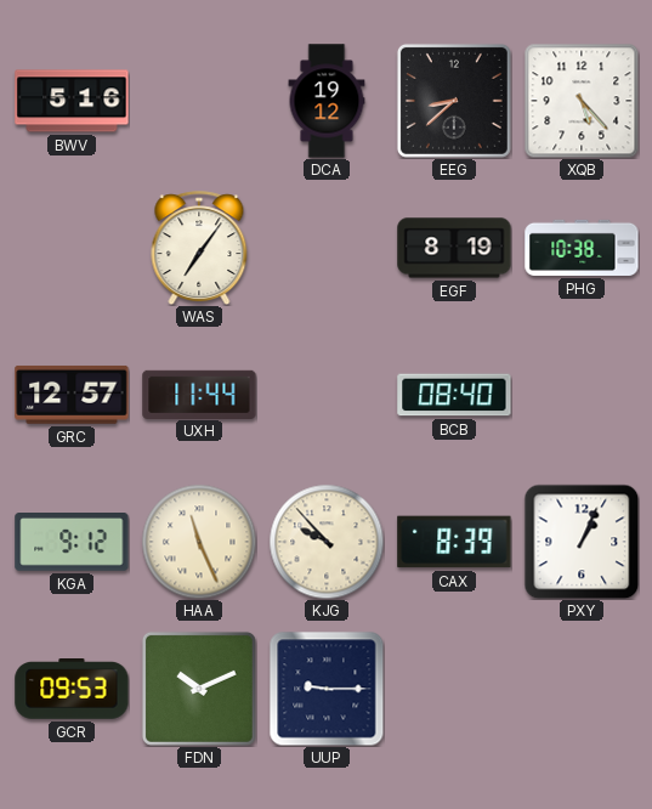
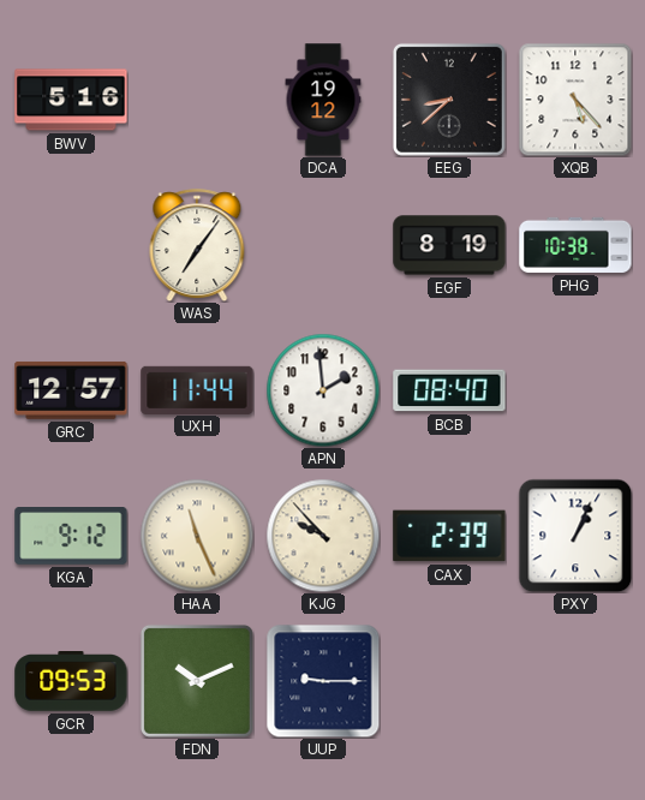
APN: none -> 1:59 (323, 390)
CAX: 8:39 -> 2:39 (449, 536)
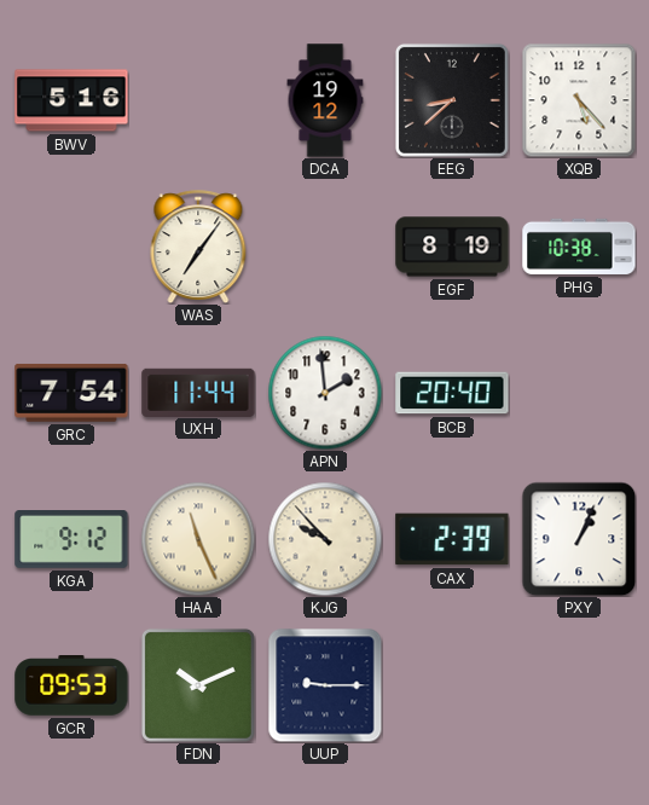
GRC: 12:57 -> 7:54 (71, 393)
BCB: 08:40 -> 20:40 (452, 393)
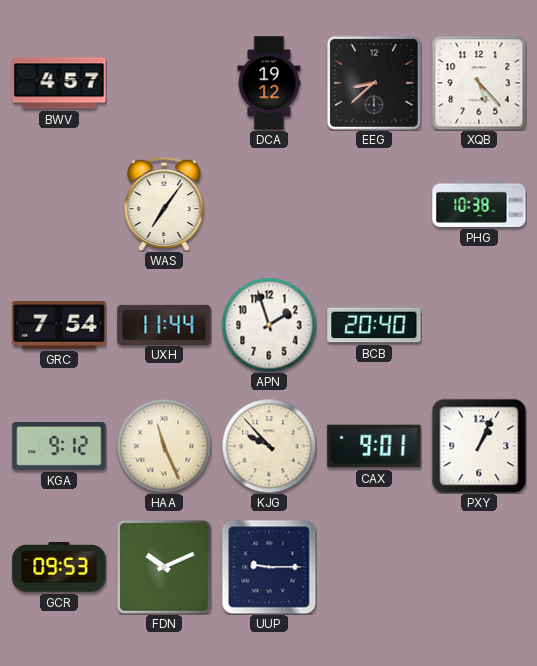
BWV: 5:16 -> 4:57 (59, 83)
EGF: 8:19 -> none (452, 247)
APN: 1:59 -> 1:57 (269, 325)
CAX: 2:39 -> 9:01 (374, 446)
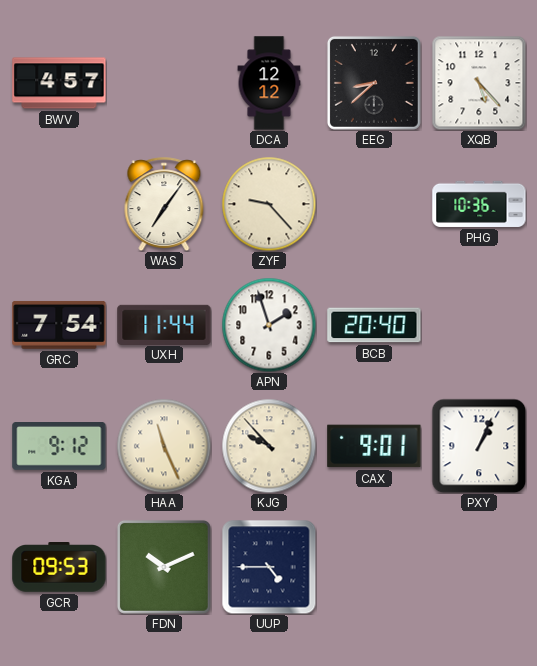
DCA: 19:12 -> 12:12 (269, 83)
ZYF: none -> 9:23 (269, 204)
PHG: 10:38 -> 10:36 (479, 204)
UUP: 9:15 -> 4:45 (269, 567)
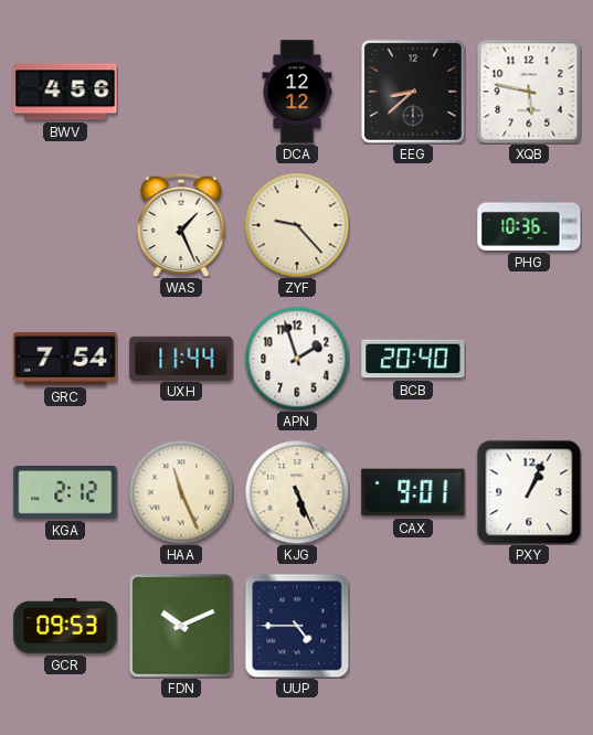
BWV: 4:57 -> 4:56 (65, 92)
XQB: 5:23 -> 5:47 (529, 92)
WAS: 7:06 -> 1:26 (181, 225)
KGA: 9:12 -> 2:12 (65, 493)
KJG: 9:53 -> 5:26 (297, 492)
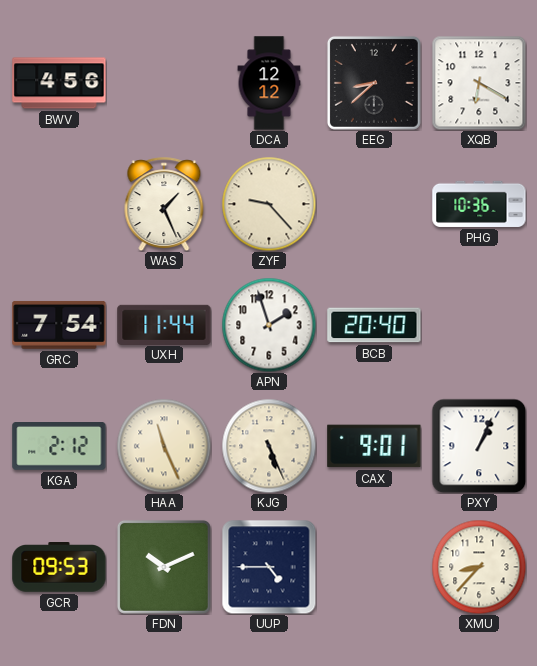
XQB: 5:47 -> 6:20 (479, 83)
XMU: none -> 8:37 (479, 567)
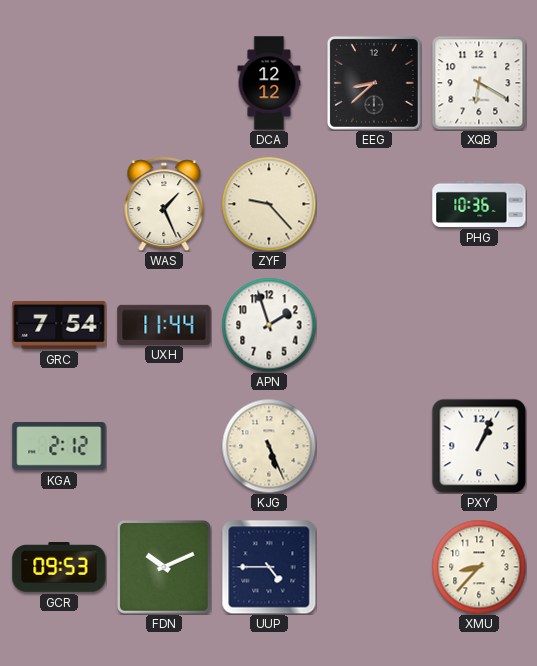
BWV: 4:56 -> none (59, 83)
BCB: 20:40 -> none (374, 325)
HAA: 11:26 -> none (164, 446)
CAX: 9:01 -> none (374, 446)
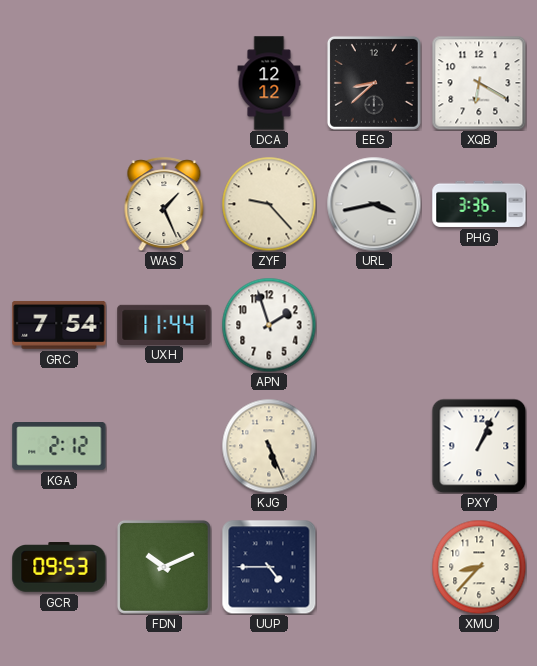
URL: none -> 3:43 (374, 204)
PHG: 10:36 -> 3:36 (479, 204)
